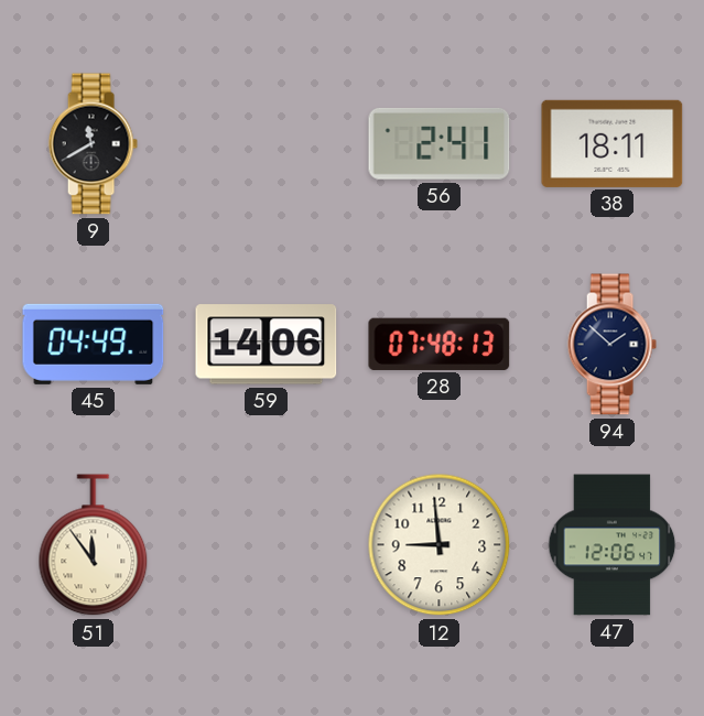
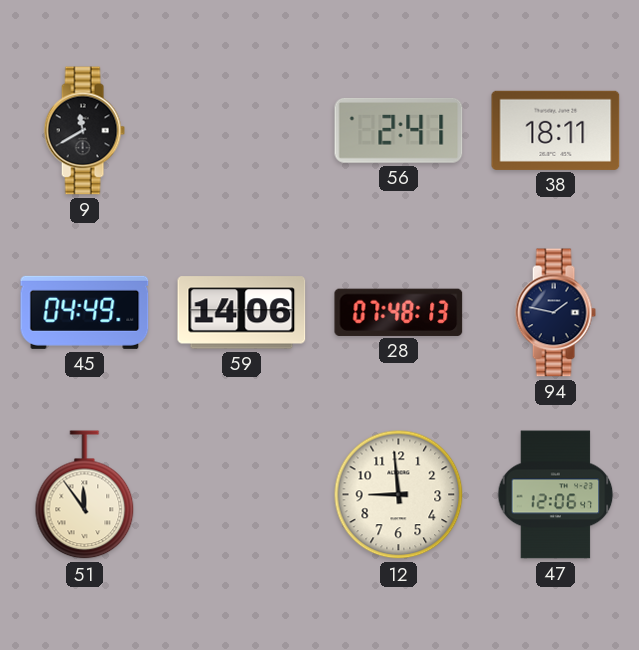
94: 1:52 -> 1:47 (555, 313)
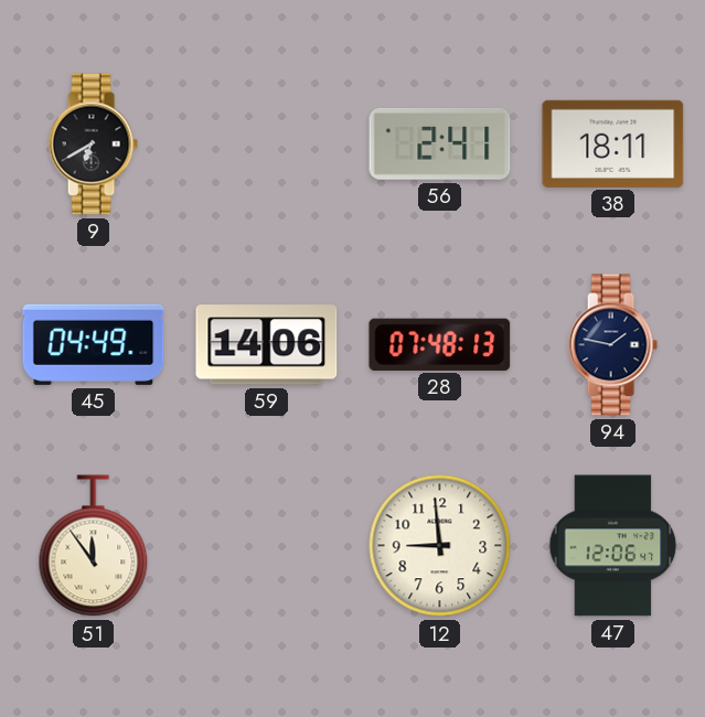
9: 11:40 -> 6:40 (93, 145)
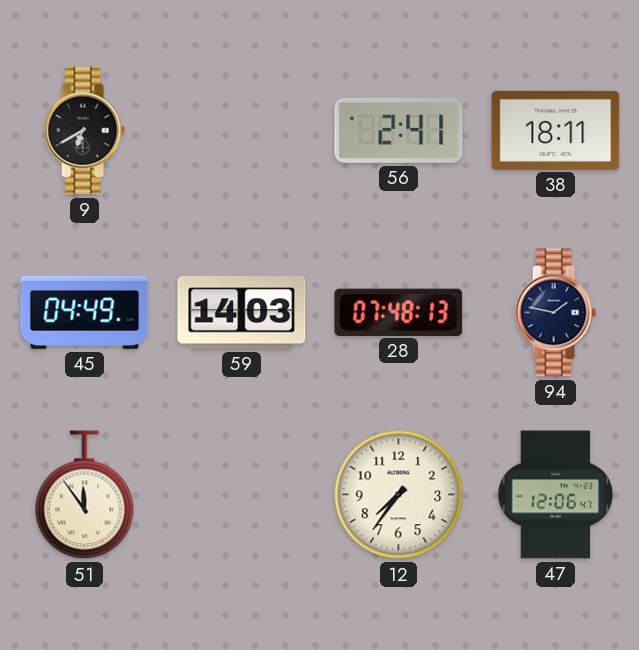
59: 14:06 -> 14:03 (242, 313)
12: 8:59 -> 7:36 (399, 495)
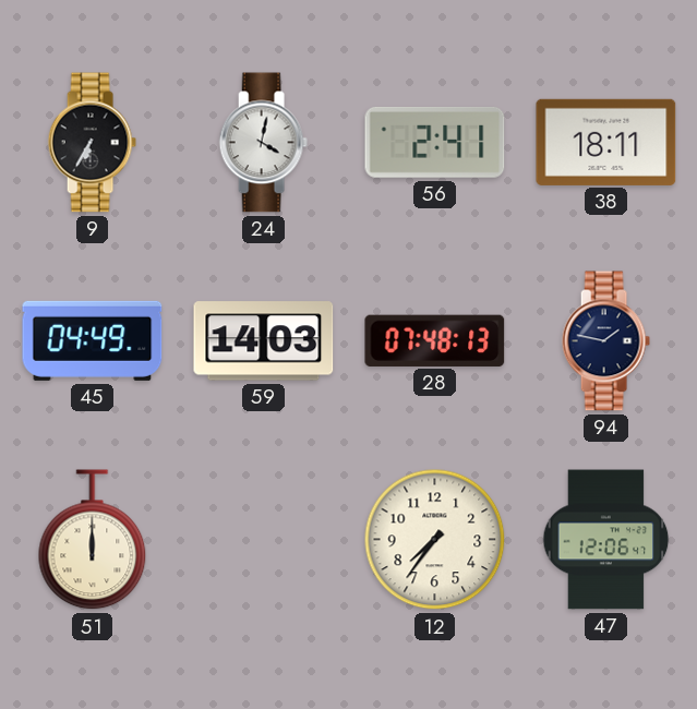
9: 6:40 -> 6:35 (92, 143)
24: none -> 4:02 (263, 143)
51: 11:54 -> 12:00 (93, 540)
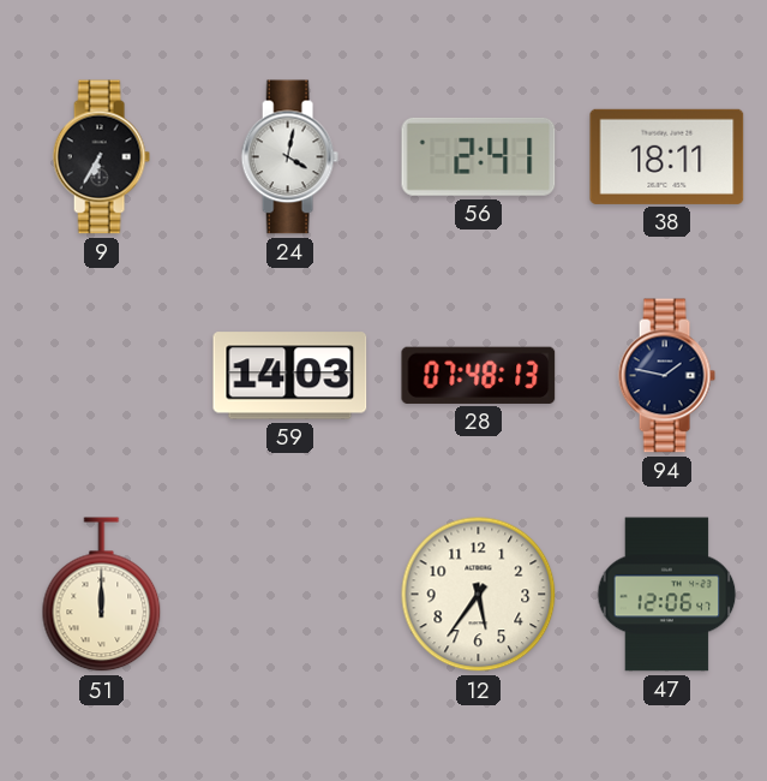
45: 04:49 -> none (93, 340)
12: 7:36 -> 5:36 (479, 595)
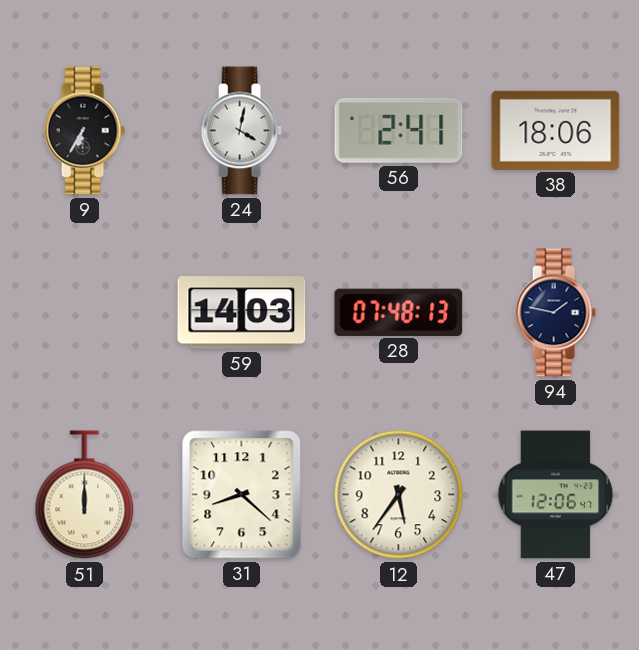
38: 18:11 -> 18:06 (556, 130)
31: none -> 8:22 (242, 495)
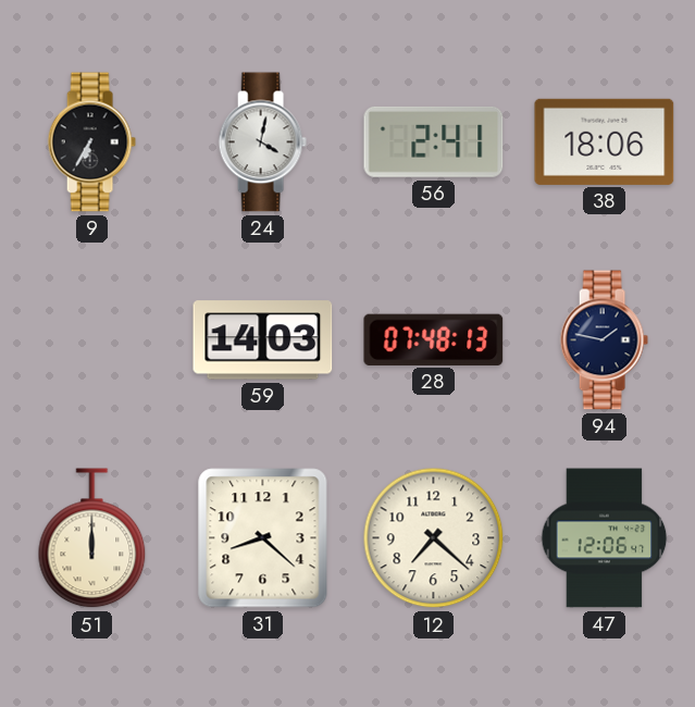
12: 5:36 -> 7:22 (434, 538)
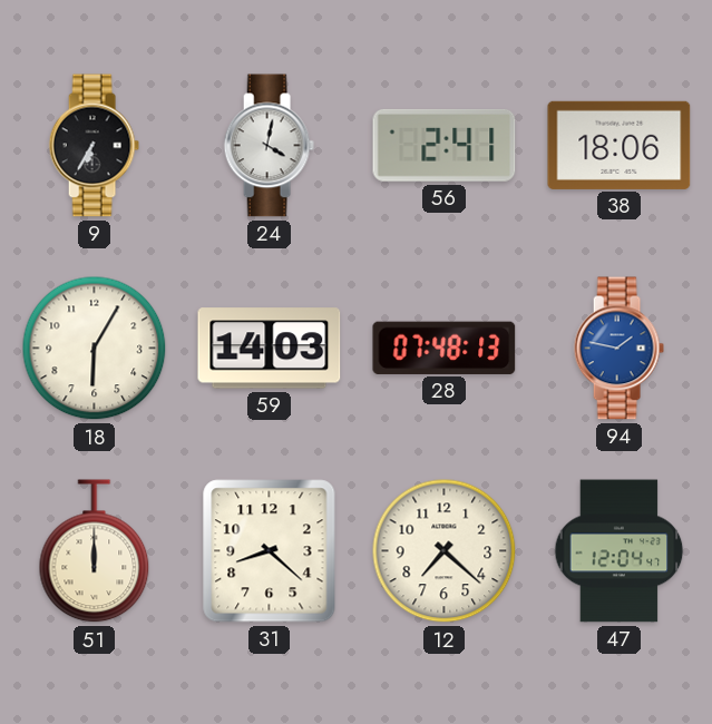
18: none -> 6:05 (95, 349)
94 dial: navy -> blue (618, 349)
47: 12:06 -> 12:04 (620, 551)
